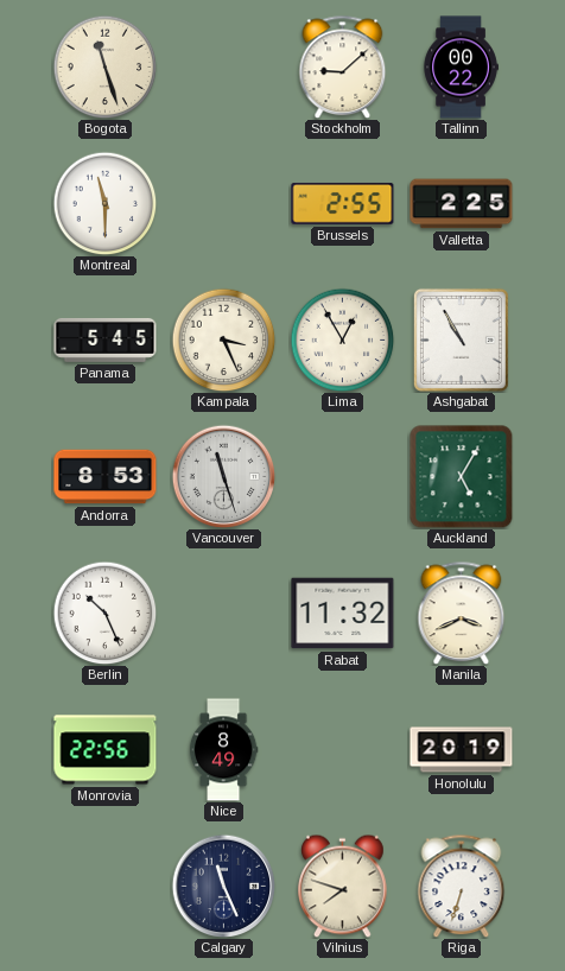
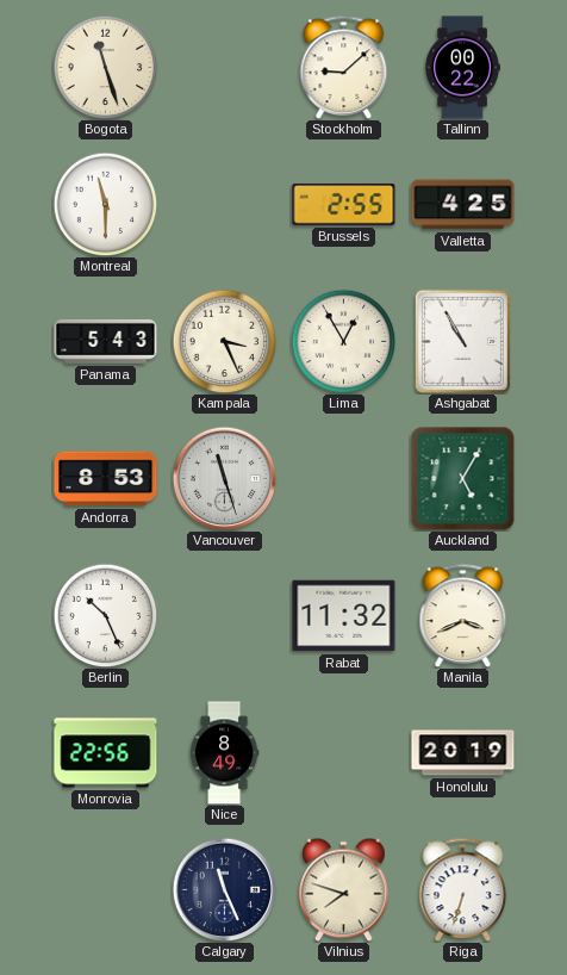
Valletta: 2:25 -> 4:25 (463, 205)
Panama: 5:45 -> 5:43 (106, 341)
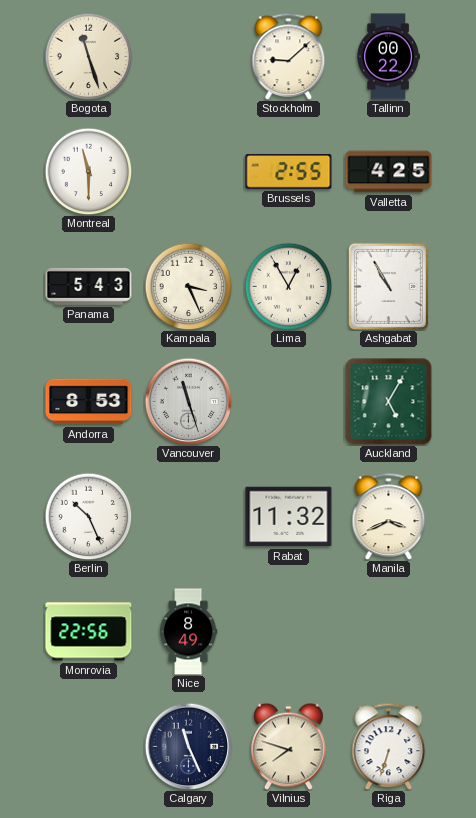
Honolulu: 20:19 -> none (463, 753)
